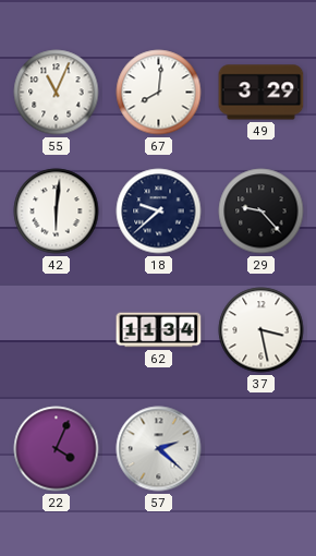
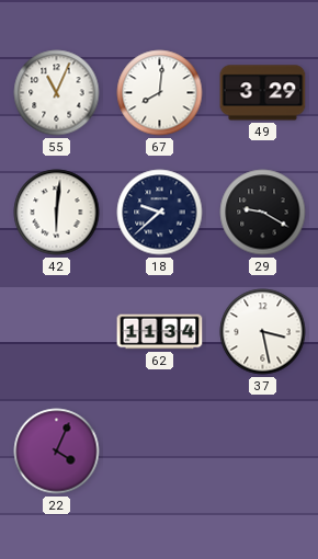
29: 9:23 -> 9:20 (263, 213)
57: 2:22 -> none (159, 449)
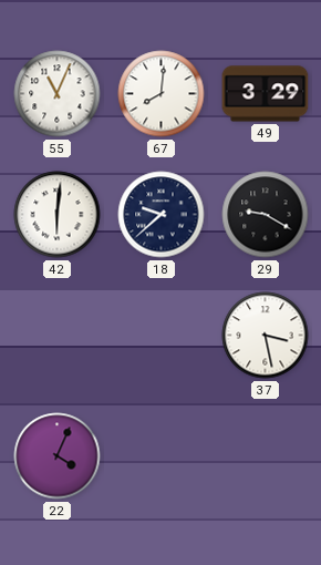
62: 11:34 -> none (160, 332)
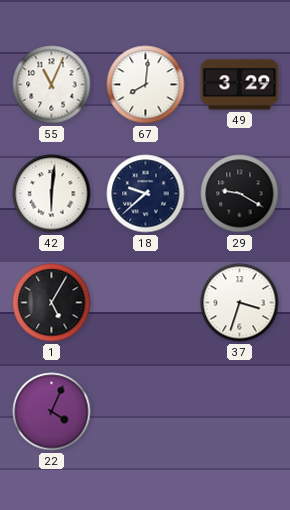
1: none -> 5:05 (52, 303)
37: 3:28 -> 3:33 (240, 303)
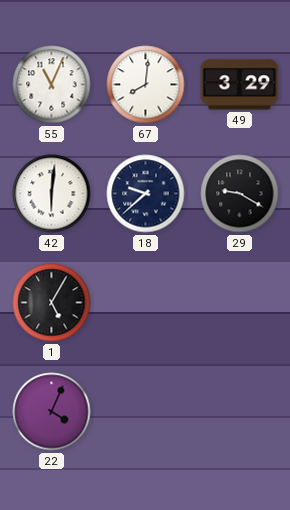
37: 3:33 -> none (240, 303)
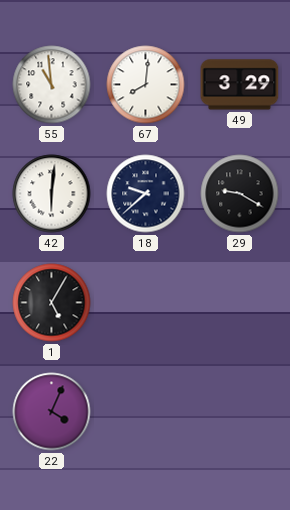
55: 11:04 -> 10:59 (52, 85)
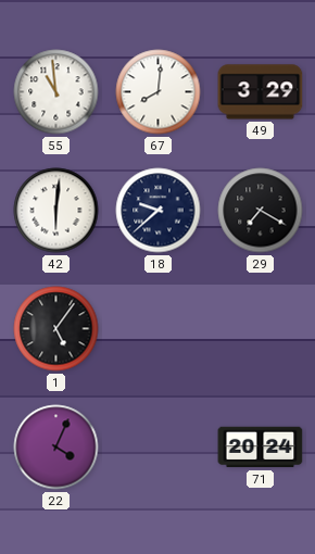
29: 9:20 -> 7:20 (261, 211)
1: 5:05 -> 5:06 (56, 329)
71: none -> 20:24 (261, 448)
